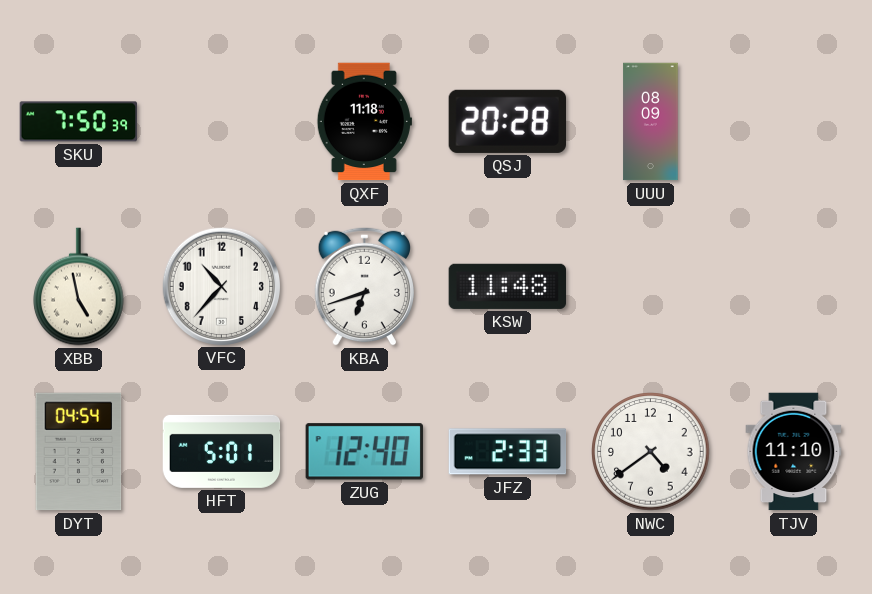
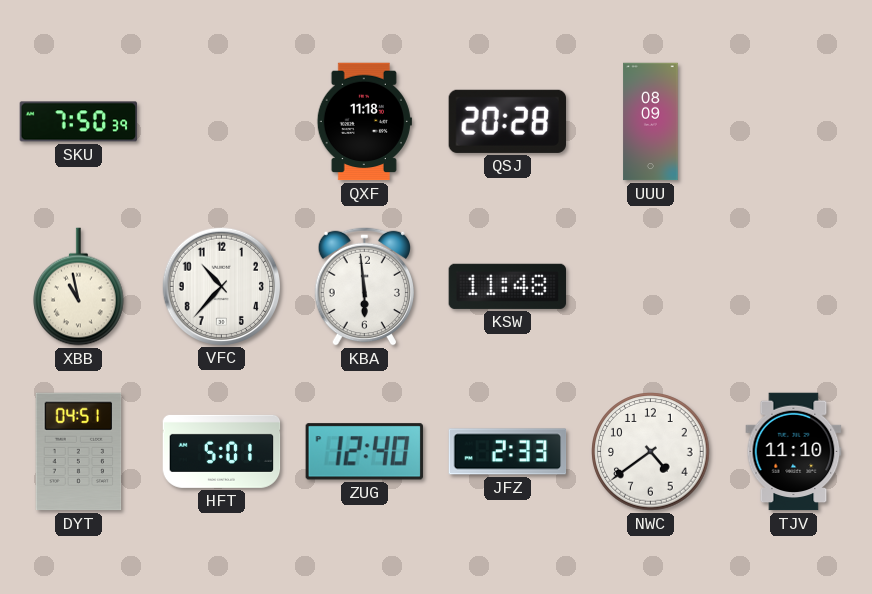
XBB: 4:58 -> 10:58 (79, 287)
KBA: 6:42 -> 5:59 (364, 286)
DYT: 04:54 -> 04:51 (79, 452)
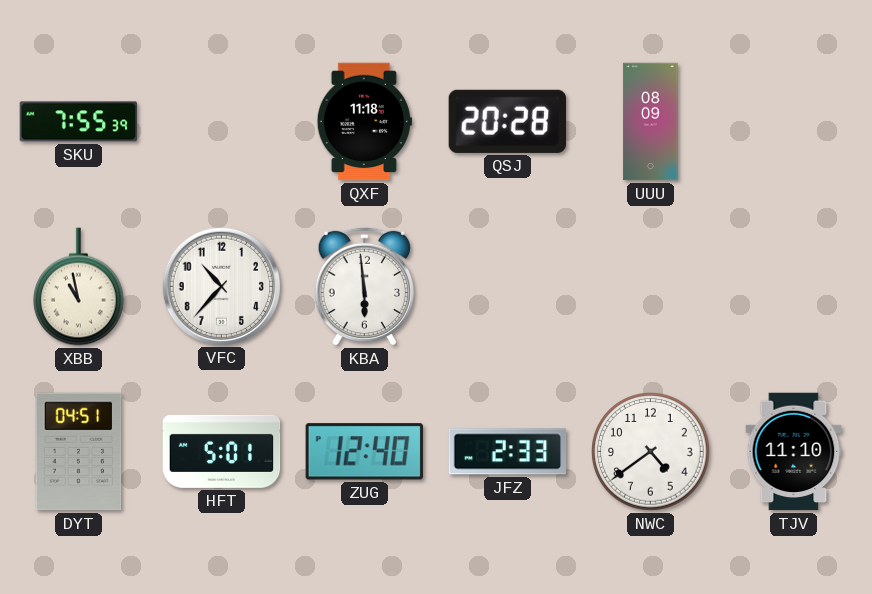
SKU: 7:50 -> 7:55 (79, 122)
KSW: 11:48 -> none (507, 286)
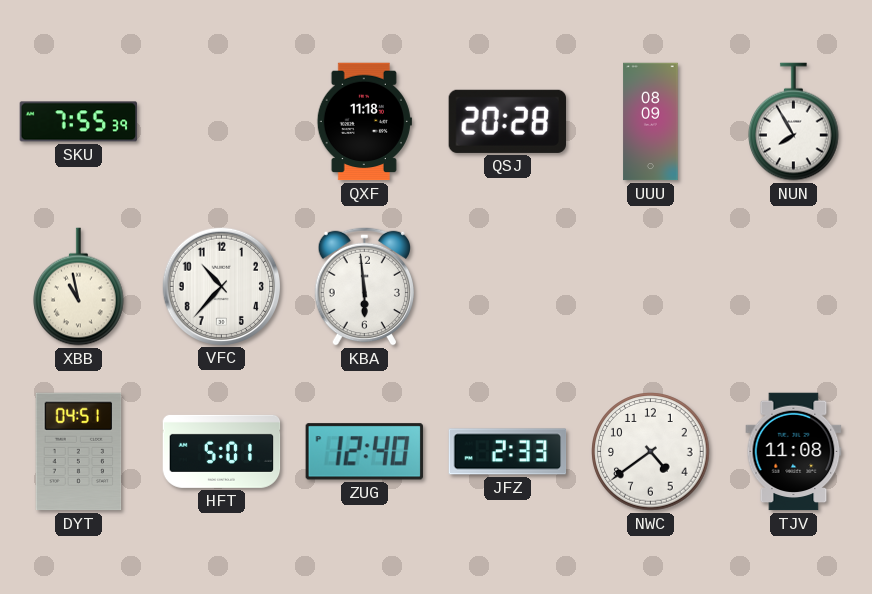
NUN: none -> 7:55 (794, 122)
TJV: 11:10 -> 11:08 (794, 452)
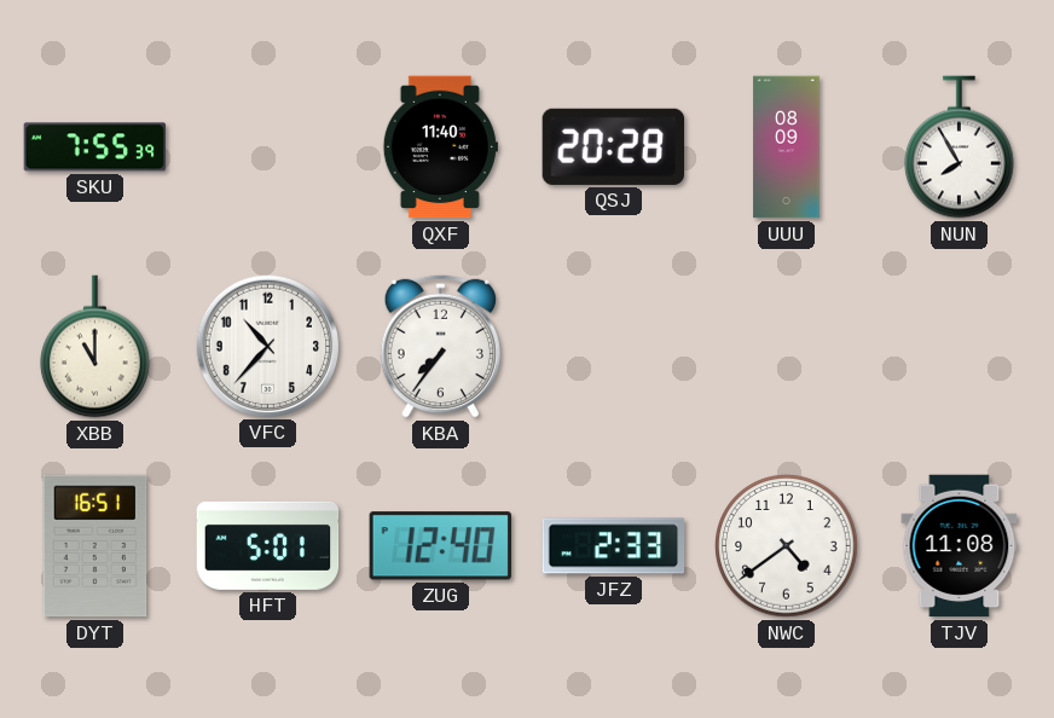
QXF: 11:18 -> 11:40 (440, 147)
XBB: 10:58 -> 11:00 (95, 347)
KBA: 5:59 -> 7:36 (440, 346)
DYT: 04:51 -> 16:51 (95, 546)
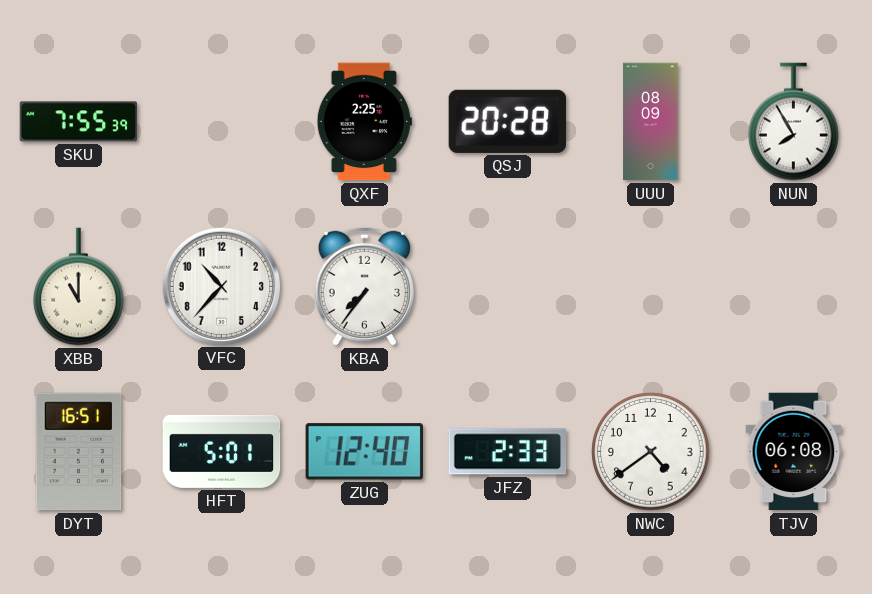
QXF: 11:40 -> 2:25 (364, 122)
TJV: 11:08 -> 06:08 (794, 452)
